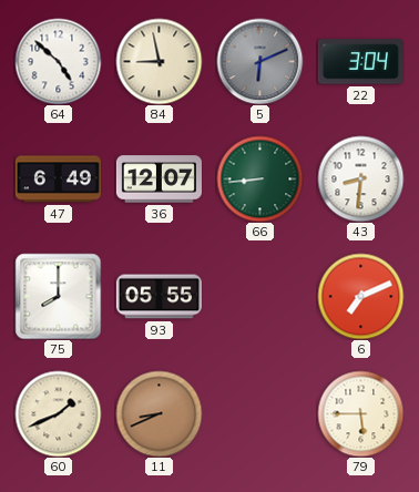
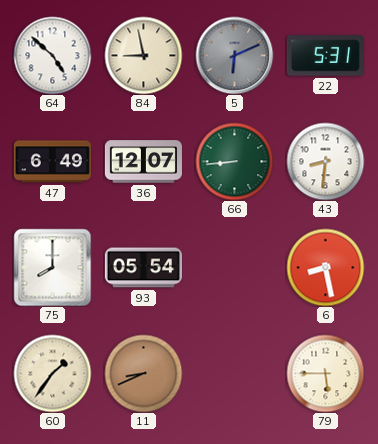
22: 3:04 -> 5:31 (325, 56)
93: 05:55 -> 05:54 (143, 268)
6: 7:11 -> 8:28 (325, 267)
60: 1:41 -> 1:36 (52, 373)
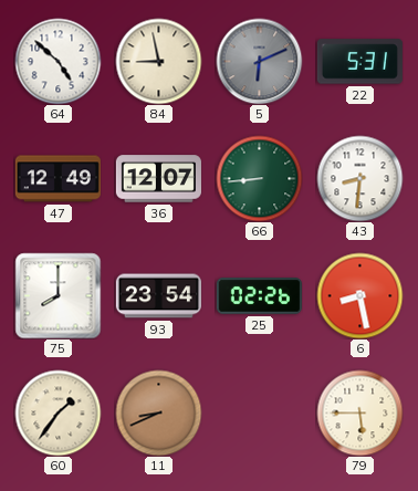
47: 6:49 -> 12:49 (58, 179)
93: 05:54 -> 23:54 (158, 296)
25: none -> 02:26 (259, 296)
